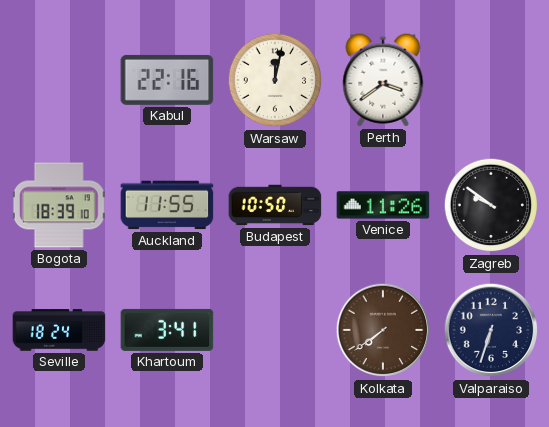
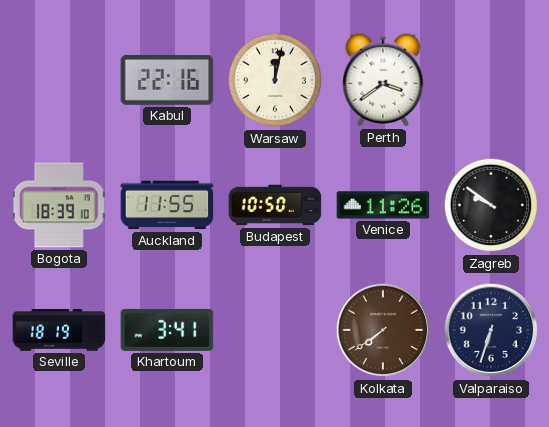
Seville: 18:24 -> 18:19 (59, 330)
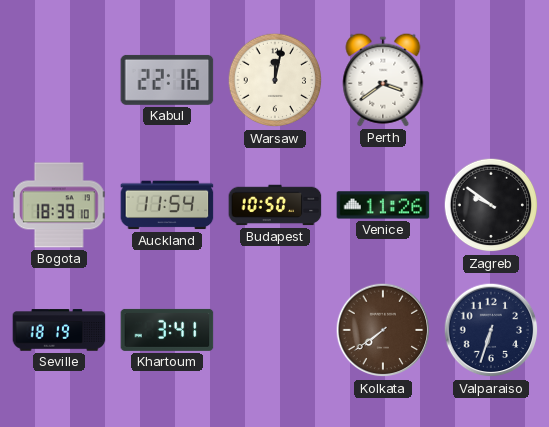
Auckland: 11:55 -> 11:54 (167, 205)
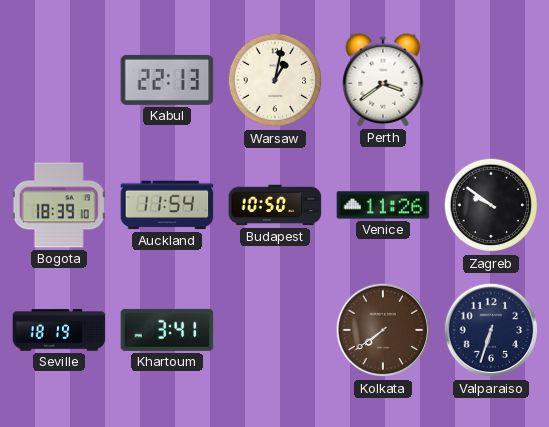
Kabul: 22:16 -> 22:13 (167, 80)
Warsaw: 12:02 -> 1:02 (275, 80)
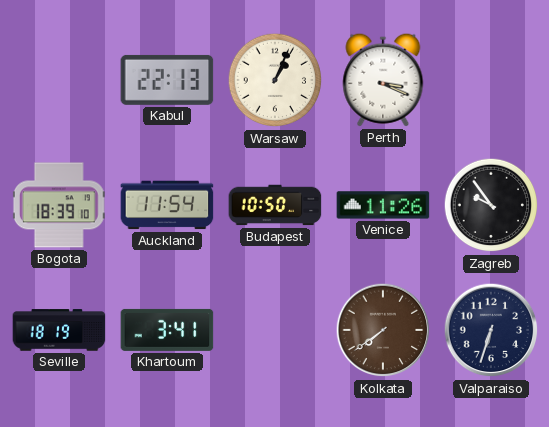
Warsaw: 1:02 -> 1:04 (275, 80)
Perth: 3:39 -> 3:19 (383, 80)
Zagreb: 9:51 -> 9:54 (491, 205)
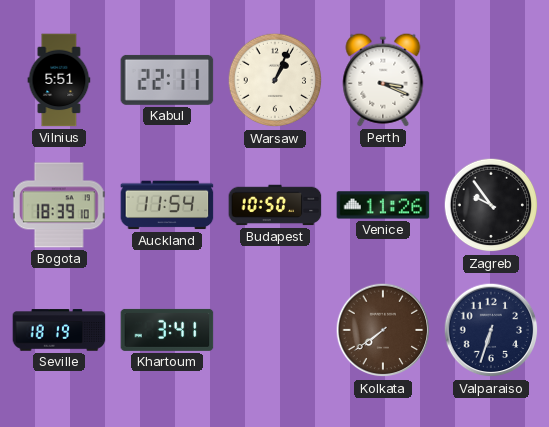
Vilnius: none -> 5:51 (59, 80)
Kabul: 22:13 -> 22:11 (167, 80)
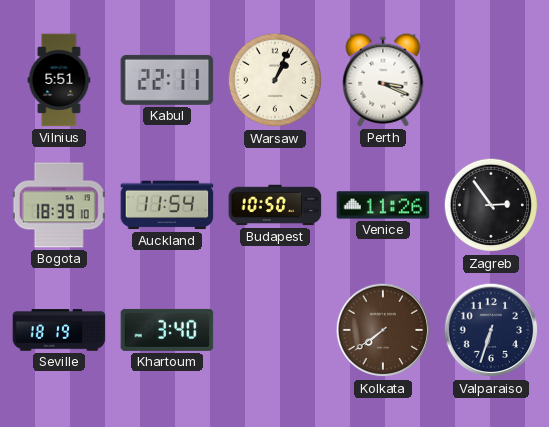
Zagreb: 9:54 -> 2:54 (491, 205)
Khartoum: 3:41 -> 3:40 (167, 330)
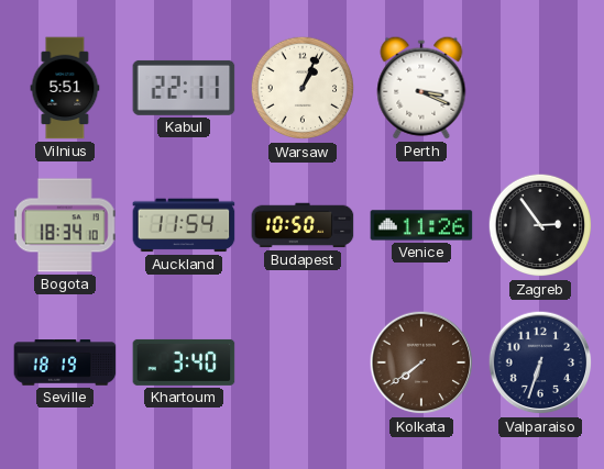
Bogota: 18:39 -> 18:34 (65, 225)
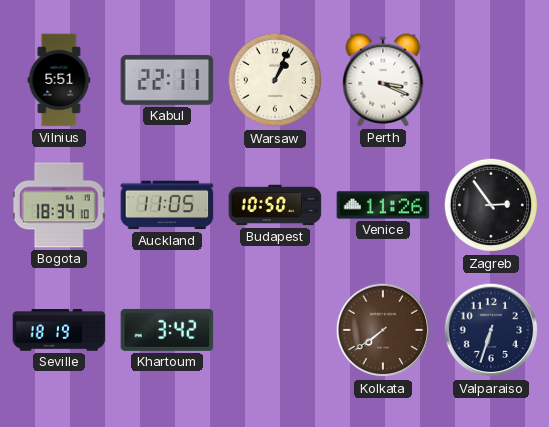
Auckland: 11:54 -> 11:05 (167, 205)
Khartoum: 3:40 -> 3:42 (167, 330)
